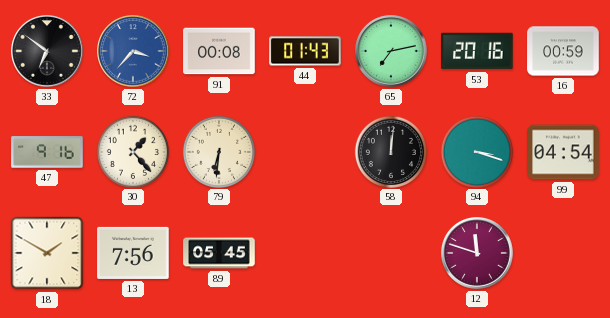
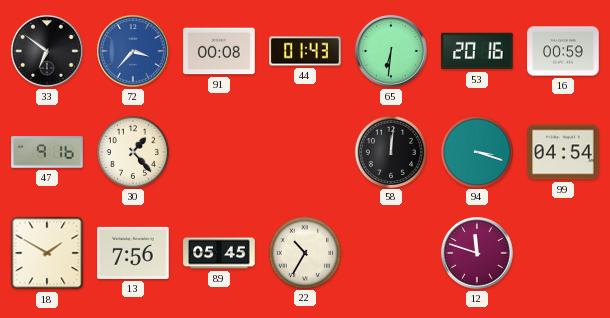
65: 7:13 -> 6:31 (391, 51)
79: 6:31 -> none (218, 151)
22: none -> 10:35 (304, 252)
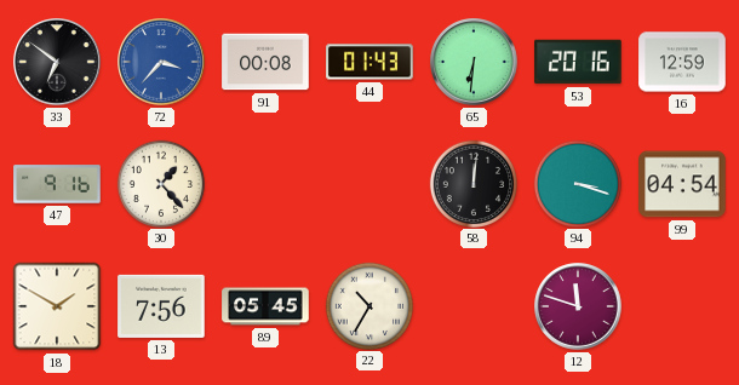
16: 00:59 -> 12:59 (682, 62)
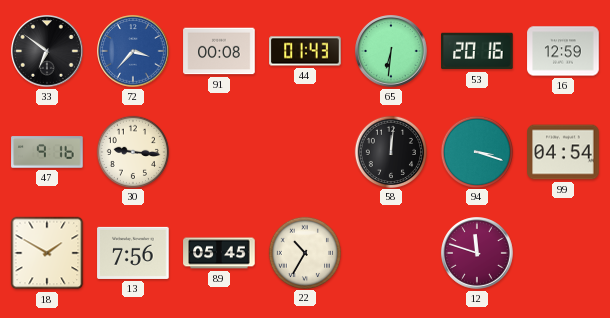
30: 1:23 -> 9:16 (132, 151)
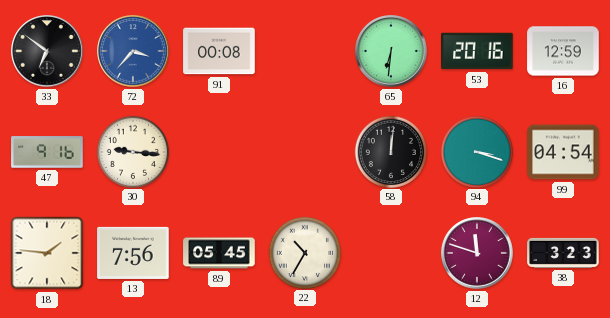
44: 01:43 -> none (305, 51)
18: 1:50 -> 1:46 (47, 253)
38: none -> 3:23 (563, 253)
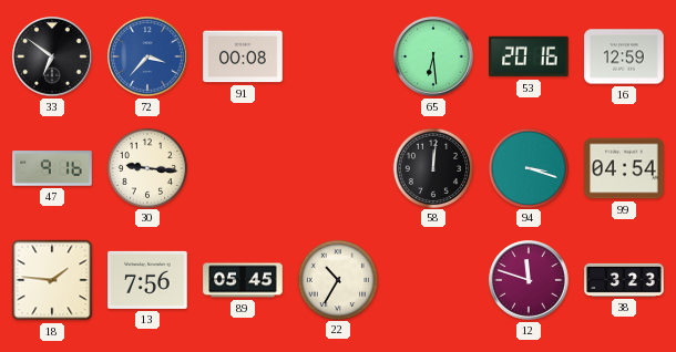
65: 6:31 -> 6:29 (433, 56)
